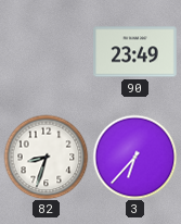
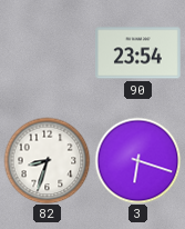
90: 23:49 -> 23:54 (138, 53)
3: 6:37 -> 6:18 (137, 160)
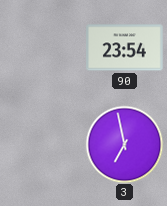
82: 8:33 -> none (47, 160)
3: 6:18 -> 6:58 (124, 144)
